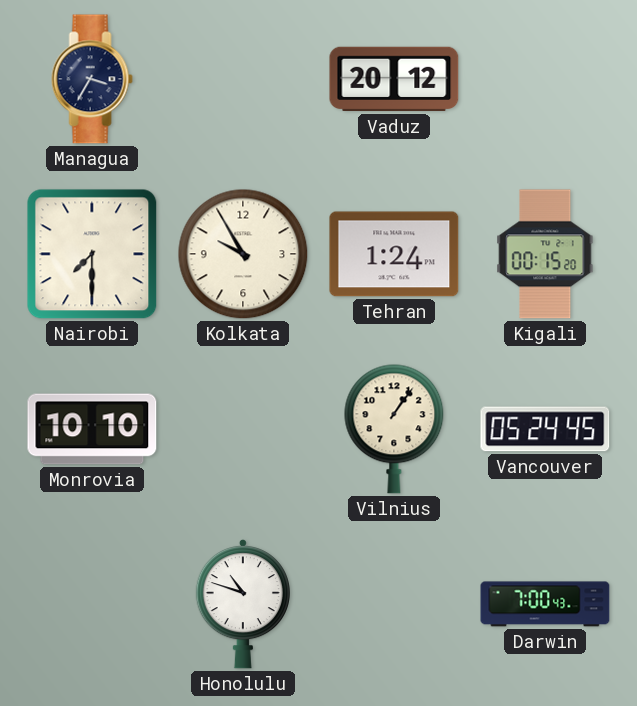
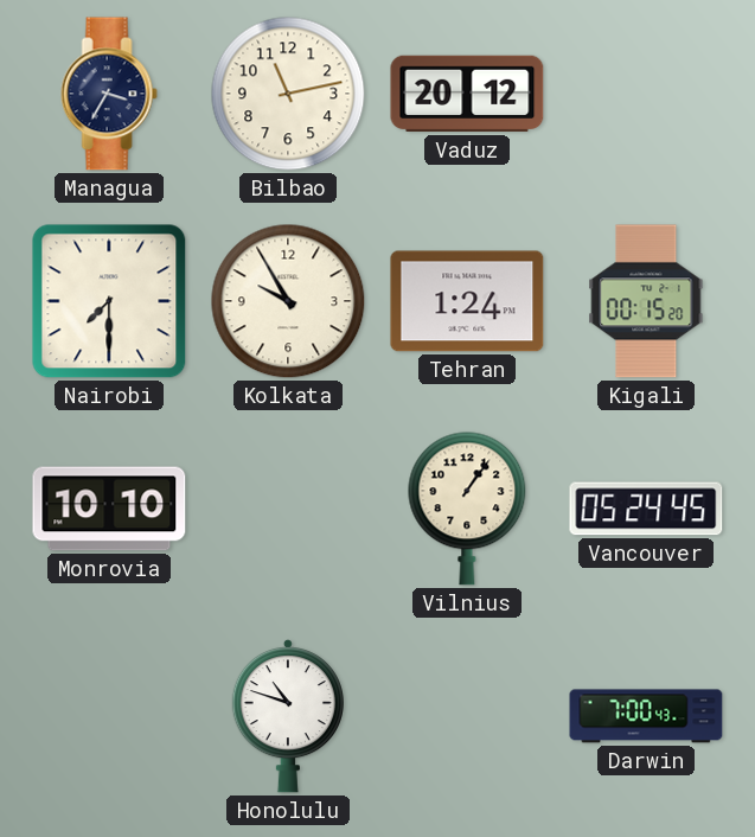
Bilbao: none -> 11:13 (288, 94)
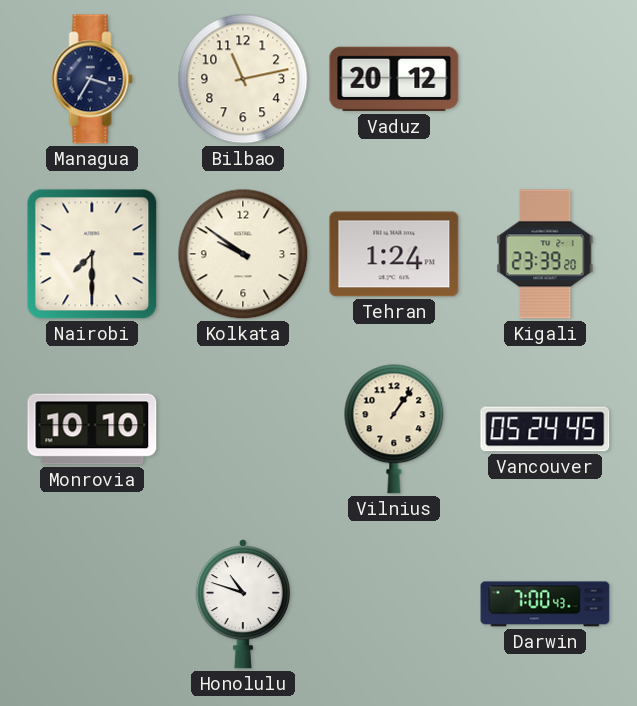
Kolkata: 9:55 -> 9:51 (243, 254)
Kigali: 00:15 -> 23:39 (545, 254)
